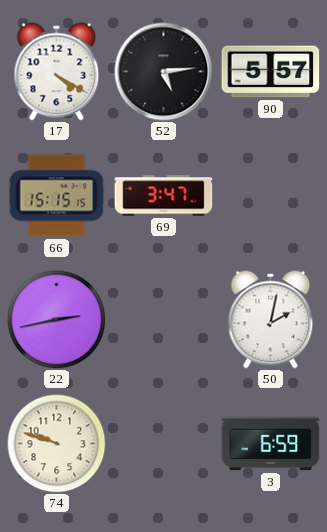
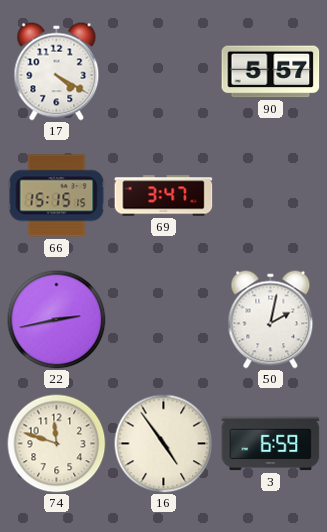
52: 5:14 -> none (164, 72)
74: 9:48 -> 11:48 (57, 444)
16: none -> 4:54 (164, 444)
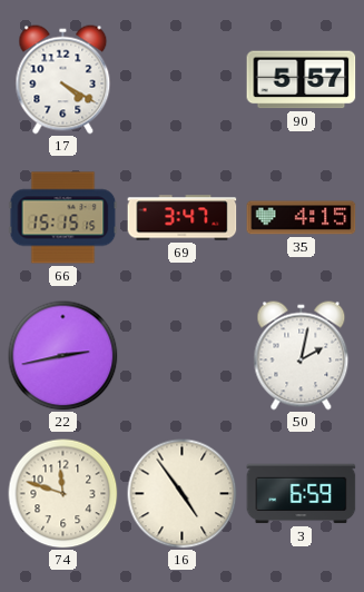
35: none -> 4:15 (302, 218)
